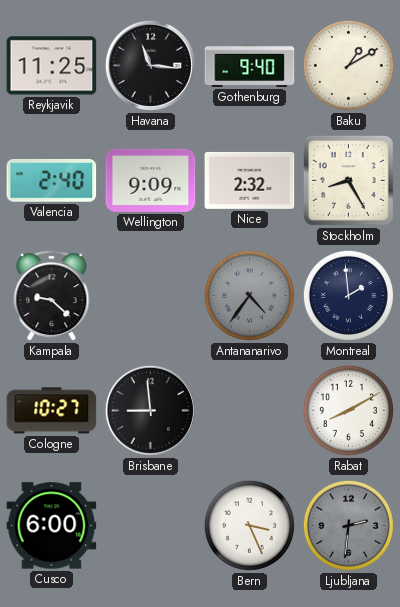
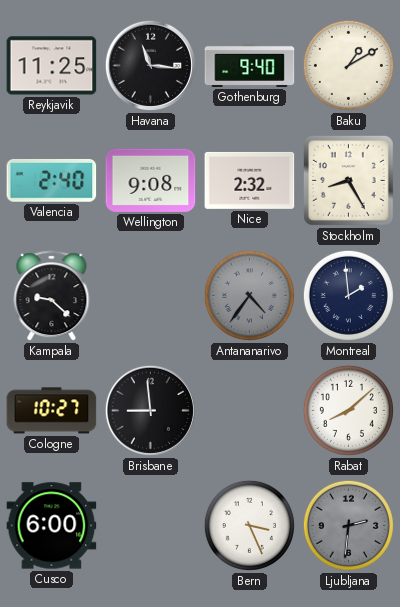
Wellington: 9:09 -> 9:08 (151, 180)
Rabat: 8:10 -> 8:08 (348, 410)
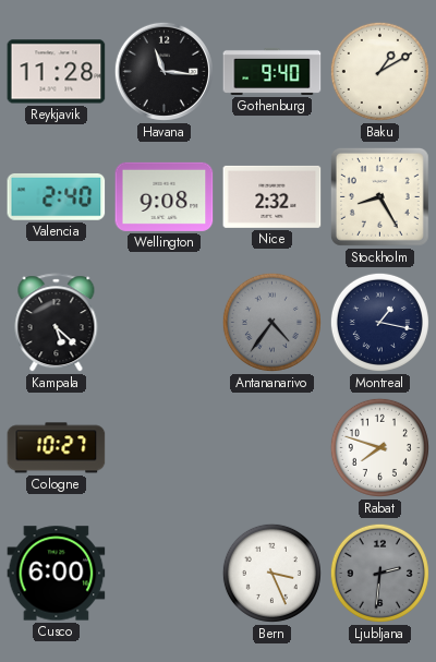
Reykjavik: 11:25 -> 11:28 (57, 72)
Kampala: 9:22 -> 5:22 (57, 323)
Montreal: 1:59 -> 1:17 (379, 322)
Brisbane: 8:59 -> none (150, 410)
Rabat: 8:08 -> 7:48 (379, 447)
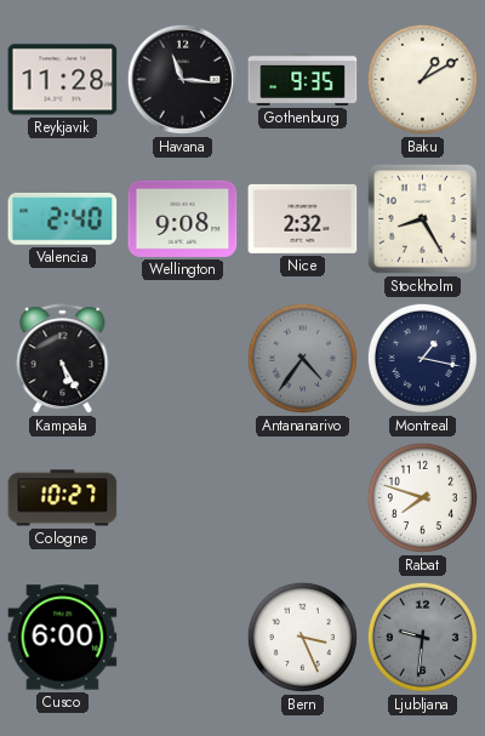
Gothenburg: 9:40 -> 9:35 (303, 79)
Kampala: 5:22 -> 5:25 (63, 359)
Ljubljana: 2:31 -> 9:31 (422, 637)
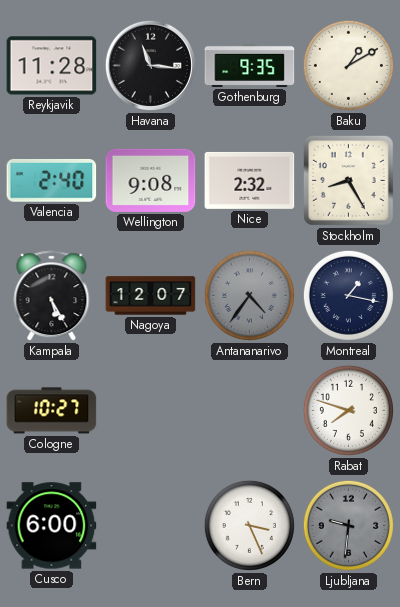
Nagoya: none -> 12:07 (151, 296)
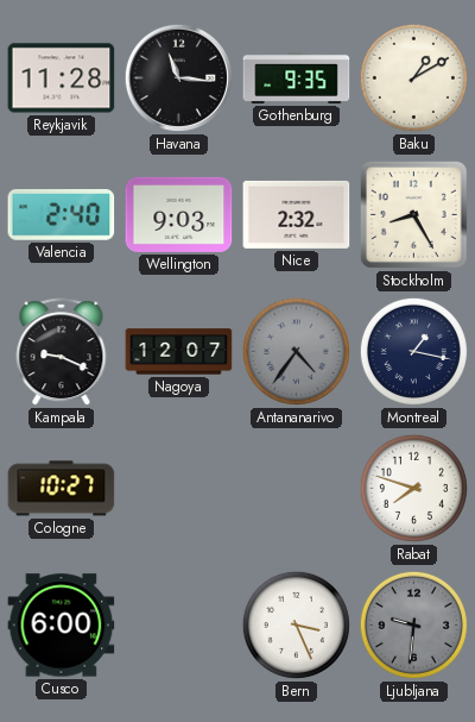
Wellington: 9:08 -> 9:03 (179, 214)
Kampala: 5:25 -> 9:19 (62, 352)
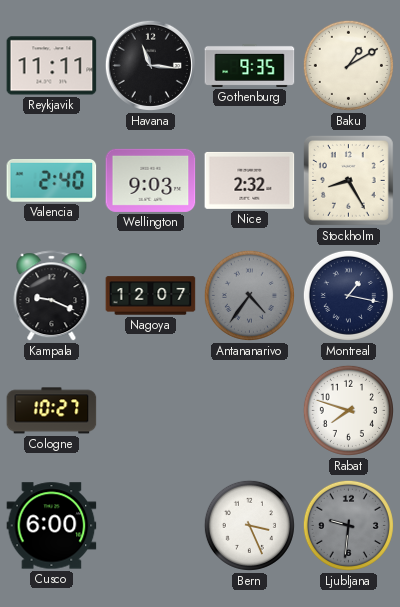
Reykjavik: 11:28 -> 11:11 (52, 66)
